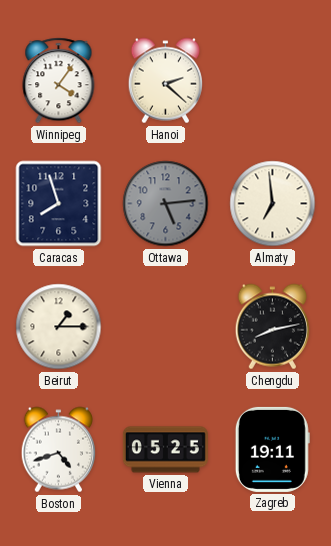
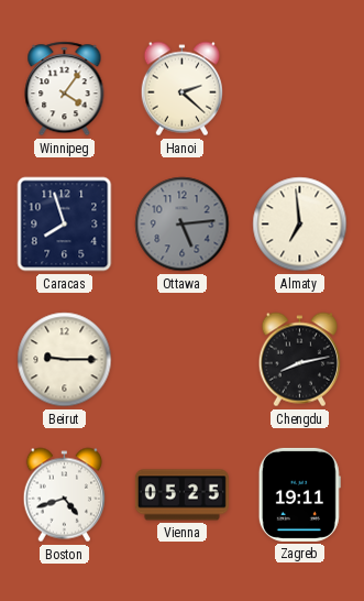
Beirut: 1:15 -> 9:15 (65, 360)
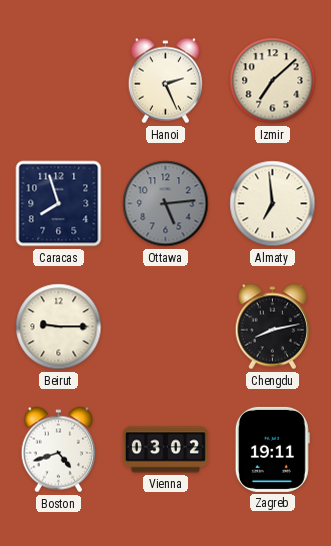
Winnipeg: 4:06 -> none (65, 89)
Hanoi: 2:22 -> 2:26 (165, 81)
Izmir: none -> 7:08 (273, 81)
Vienna: 05:25 -> 03:02 (165, 450)
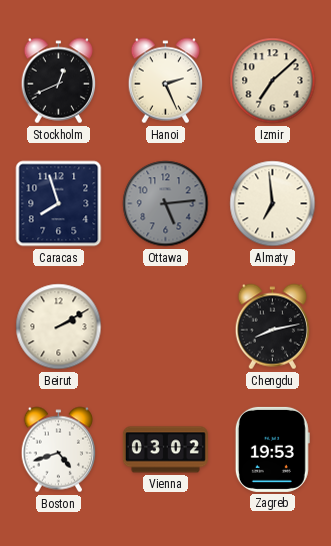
Stockholm: none -> 12:41 (58, 81)
Beirut: 9:15 -> 2:10 (59, 327)
Zagreb: 19:11 -> 19:53 (272, 449)
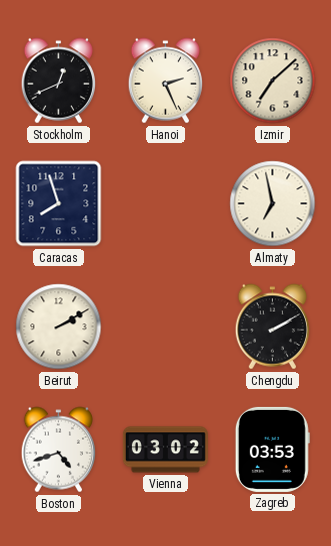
Ottawa: 5:14 -> none (166, 204)
Almaty: 6:59 -> 6:58 (273, 204)
Chengdu: 8:13 -> 2:10 (272, 327)
Zagreb: 19:53 -> 03:53 (272, 449)
